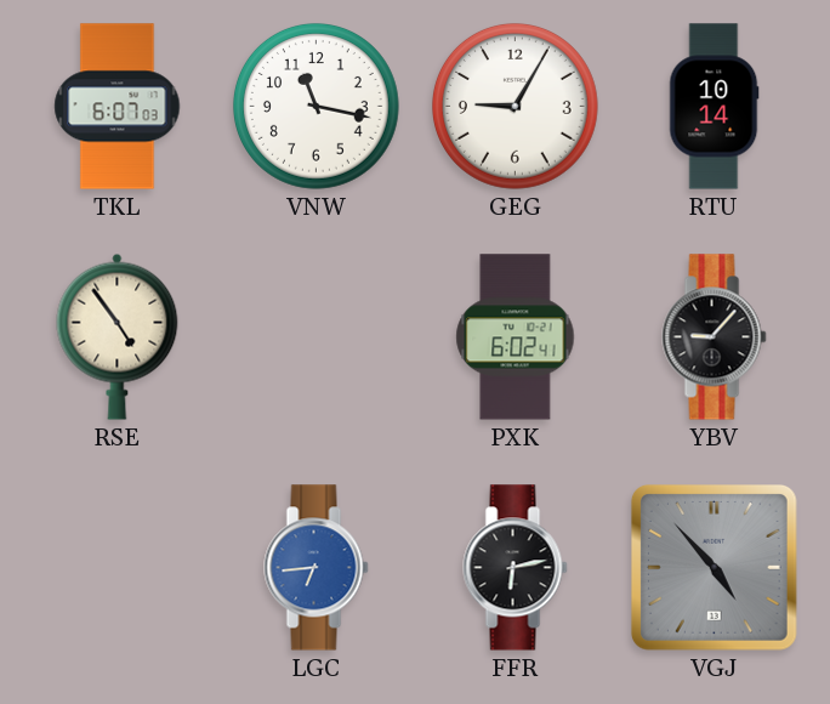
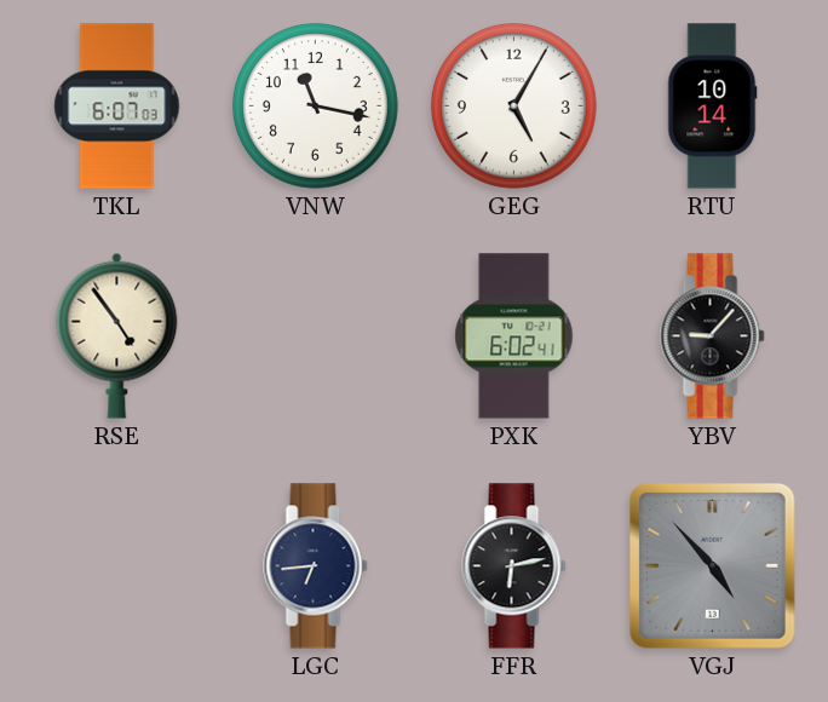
GEG: 9:05 -> 5:05 (514, 107)
LGC dial: blue -> navy (316, 566)
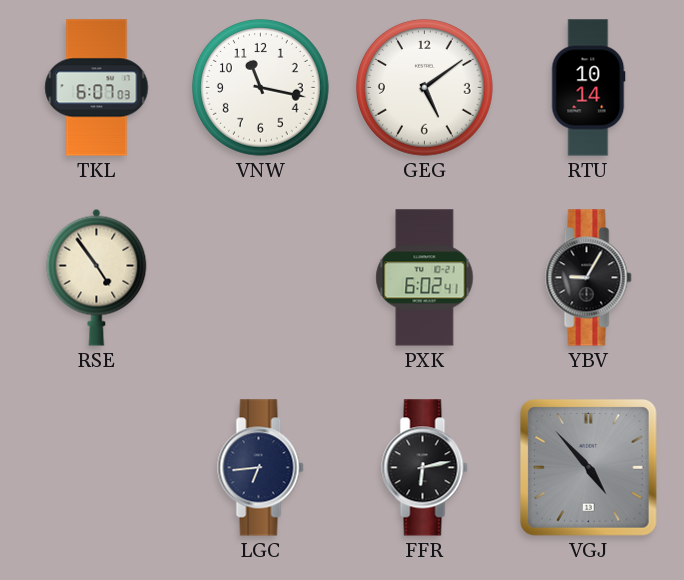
GEG: 5:05 -> 5:09 (425, 88)
YBV: 9:07 -> 9:05 (589, 278)
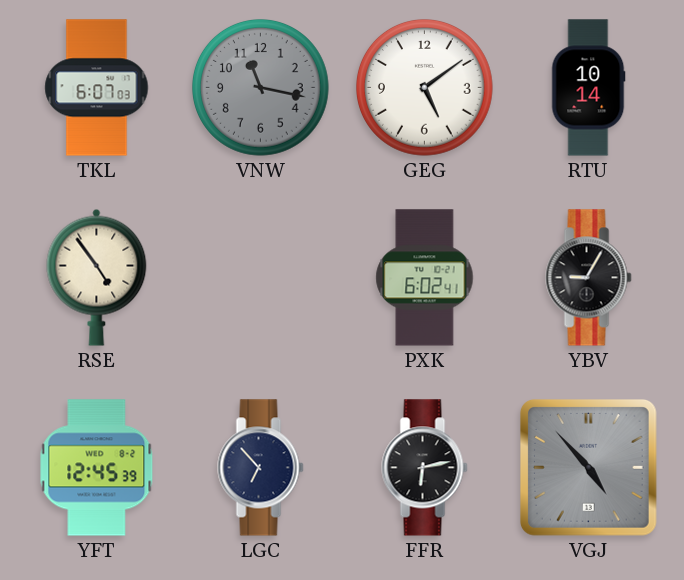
VNW dial: white -> grey (261, 88)
YFT: none -> 12:45 (97, 468)
LGC: 6:44 -> 6:53 (261, 468)
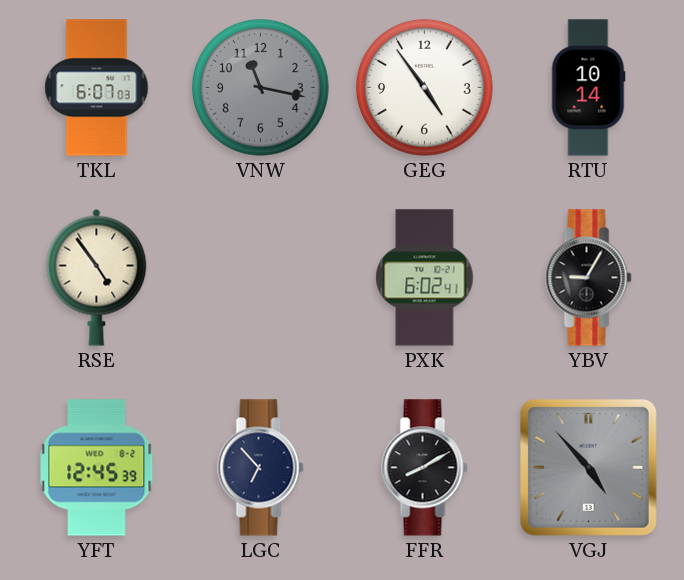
GEG: 5:09 -> 4:54 (425, 88)
FFR: 6:13 -> 8:10 (425, 468)
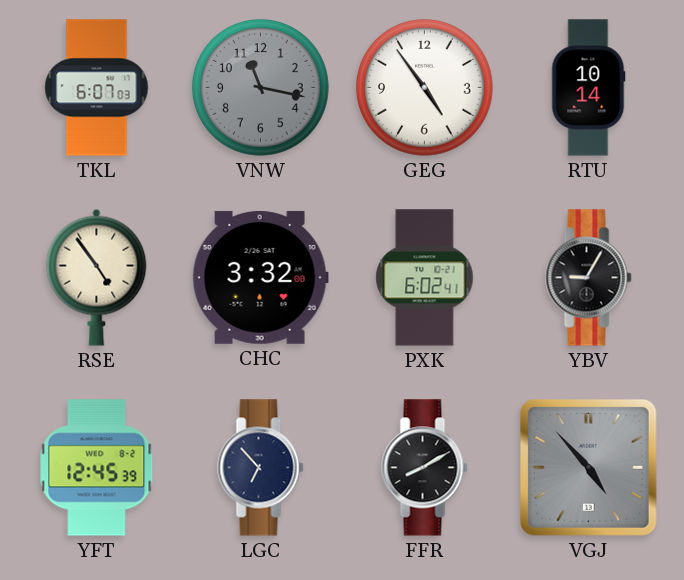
CHC: none -> 3:32 (260, 277)
